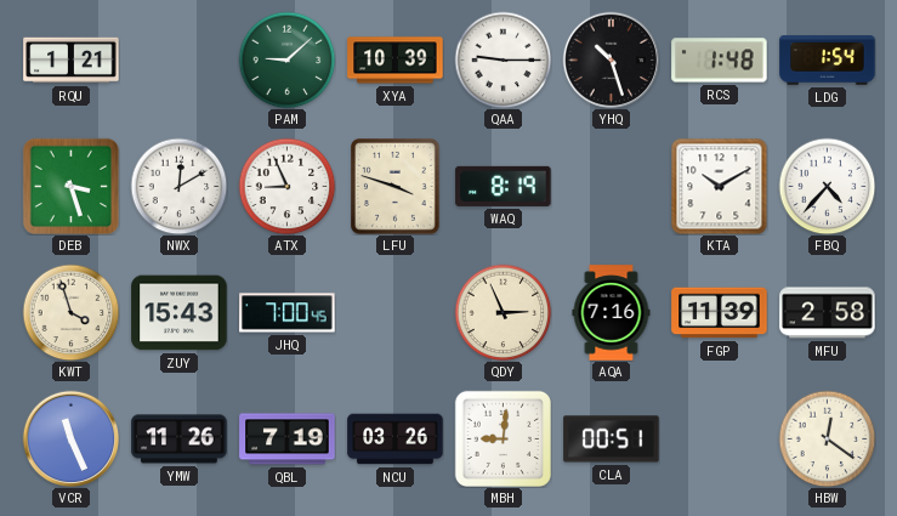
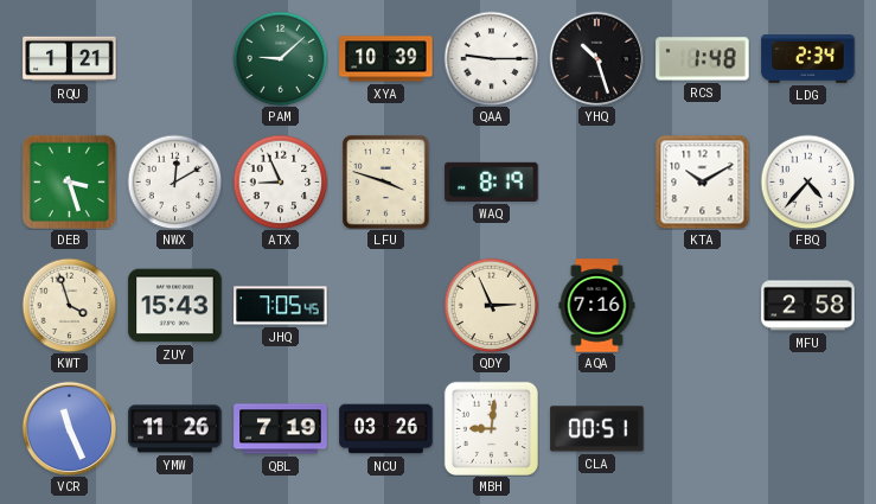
LDG: 1:54 -> 2:34 (808, 59)
JHQ: 7:00 -> 7:05 (281, 306)
FGP: 11:39 -> none (720, 313)
HBW: 12:21 -> none (827, 438)
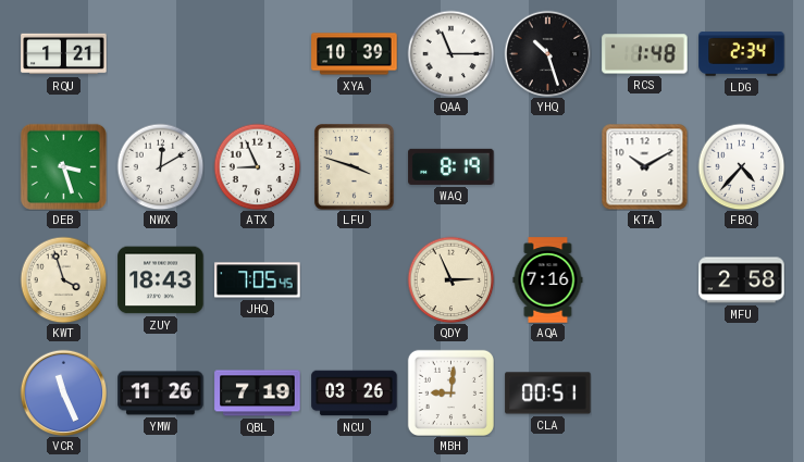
PAM: 9:08 -> none (280, 58)
QAA: 9:15 -> 11:15 (450, 53)
ZUY: 15:43 -> 18:43 (161, 280)
